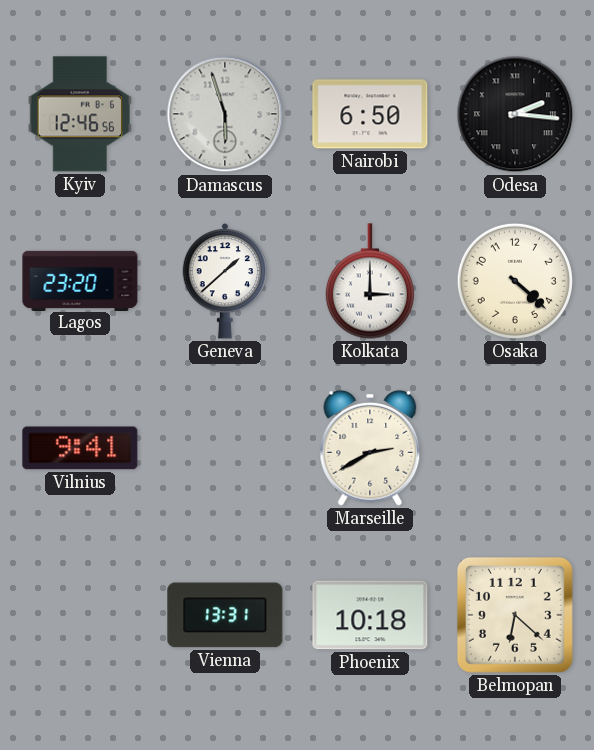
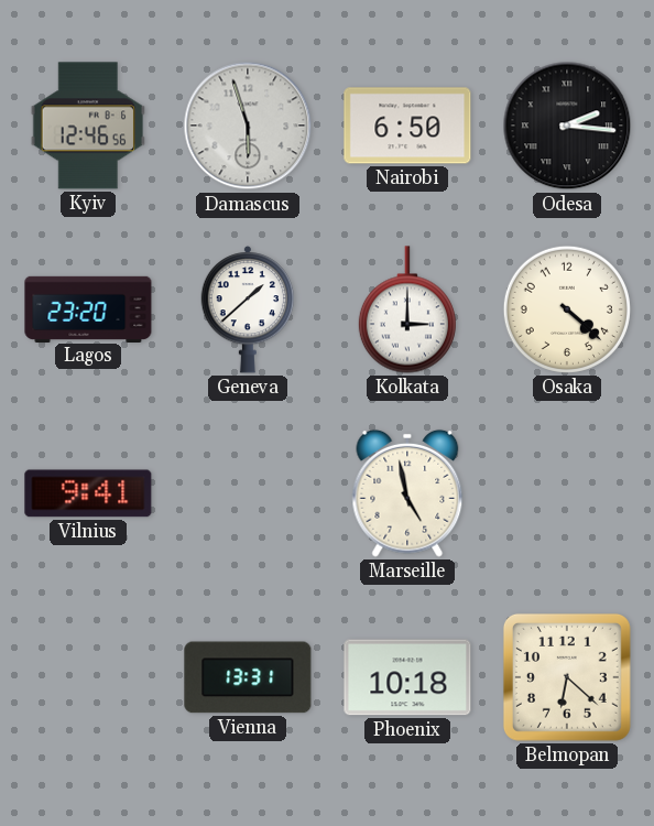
Marseille: 2:40 -> 4:58 (407, 493)
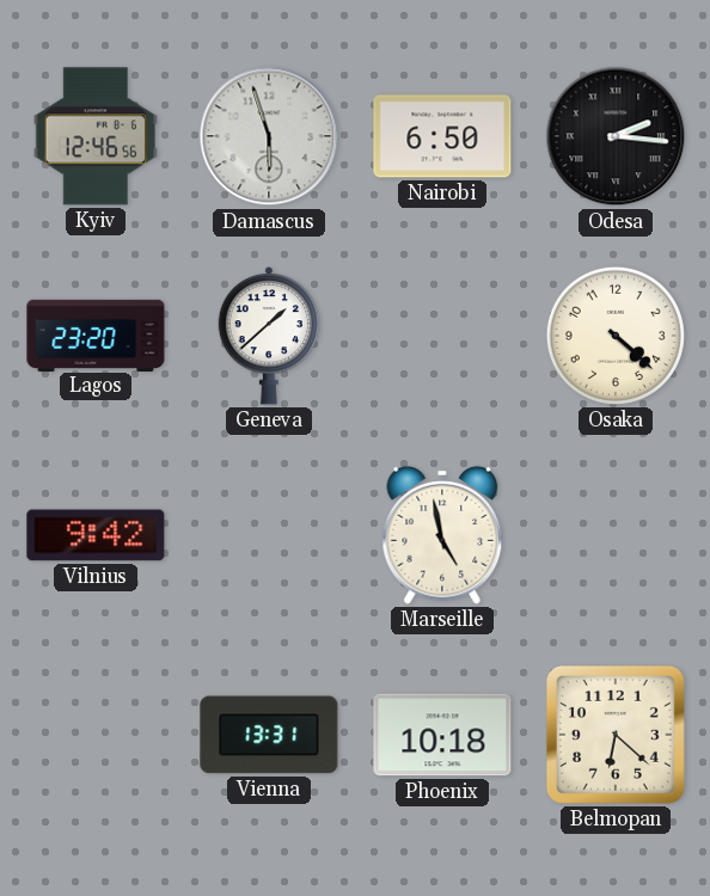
Kolkata: 3:00 -> none (407, 309)
Vilnius: 9:41 -> 9:42 (96, 535)
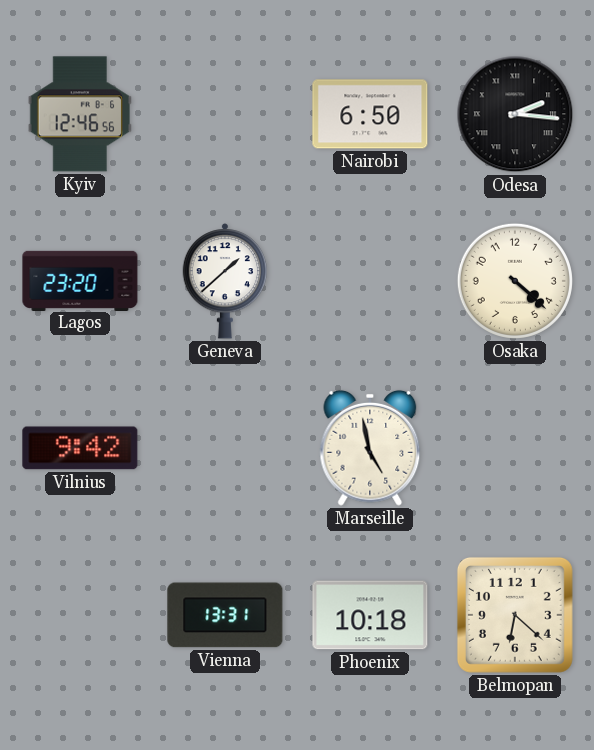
Damascus: 5:57 -> none (269, 136)
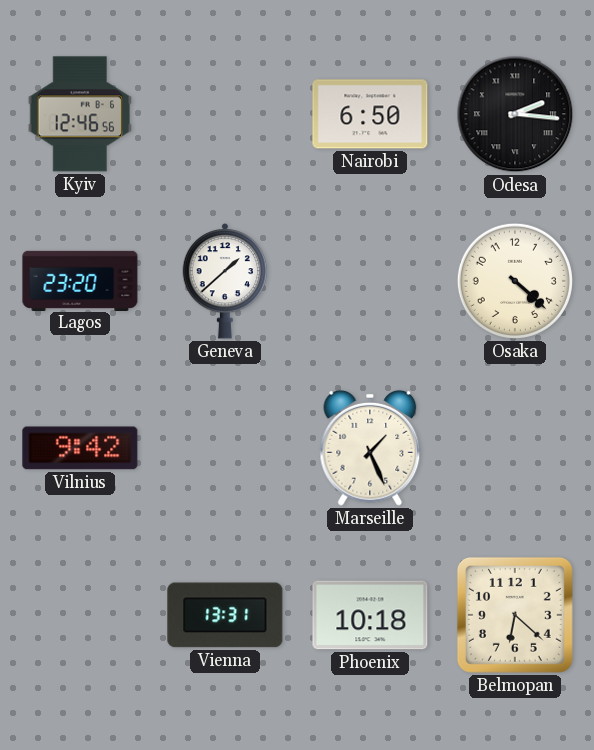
Marseille: 4:58 -> 1:26 (370, 448)
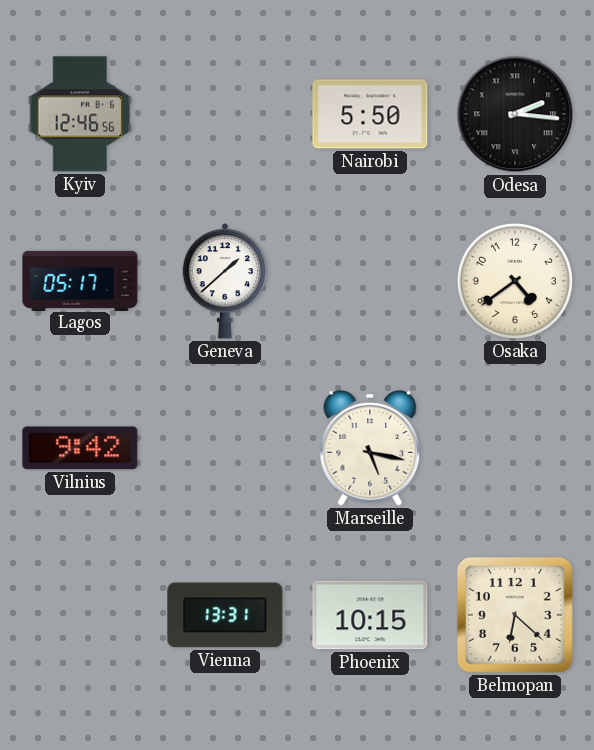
Nairobi: 6:50 -> 5:50 (370, 114)
Lagos: 23:20 -> 05:17 (80, 280)
Osaka: 4:22 -> 4:39 (515, 281)
Marseille: 1:26 -> 5:17 (370, 448)
Phoenix: 10:18 -> 10:15 (370, 615)
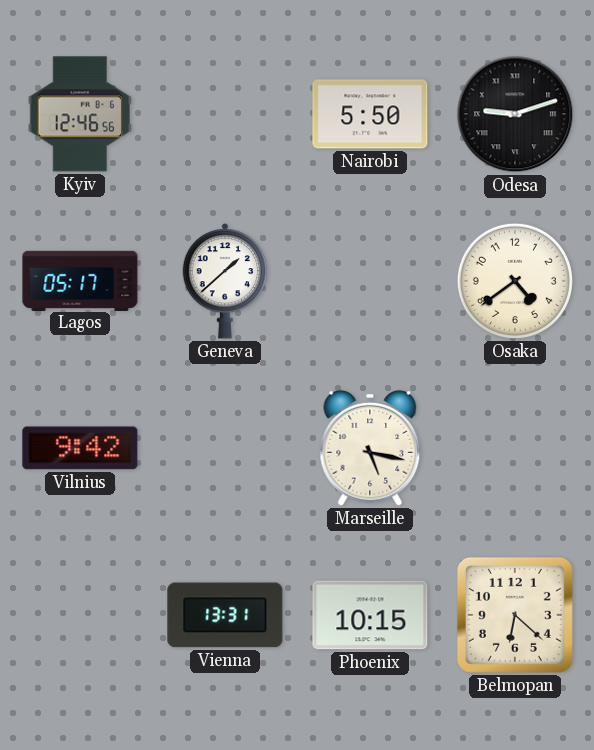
Odesa: 2:16 -> 9:12 (515, 114)
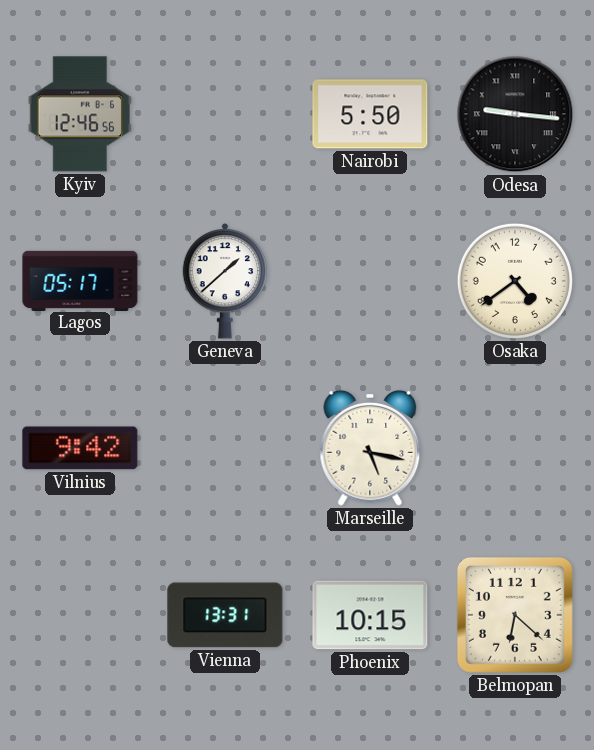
Odesa: 9:12 -> 9:16 (515, 114)
